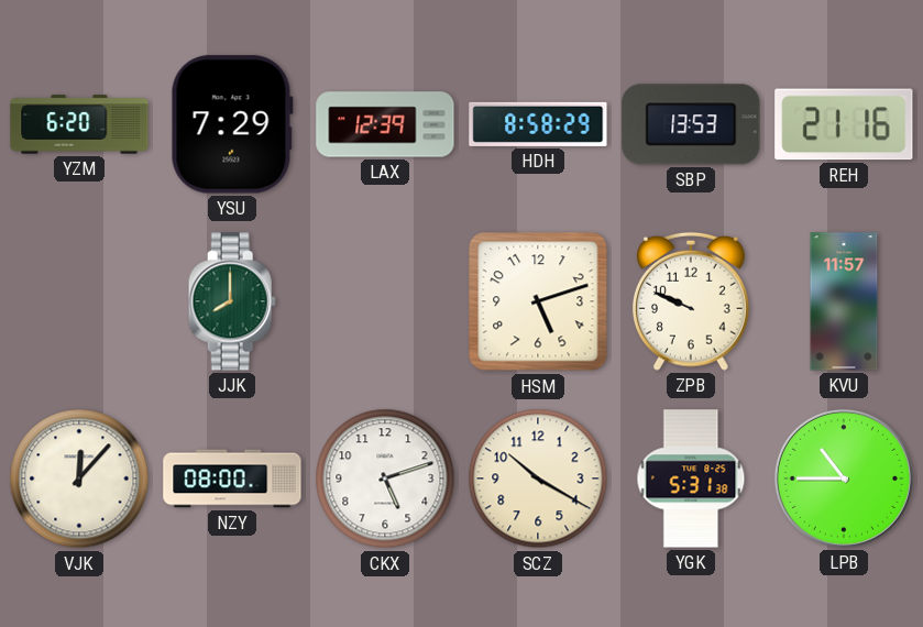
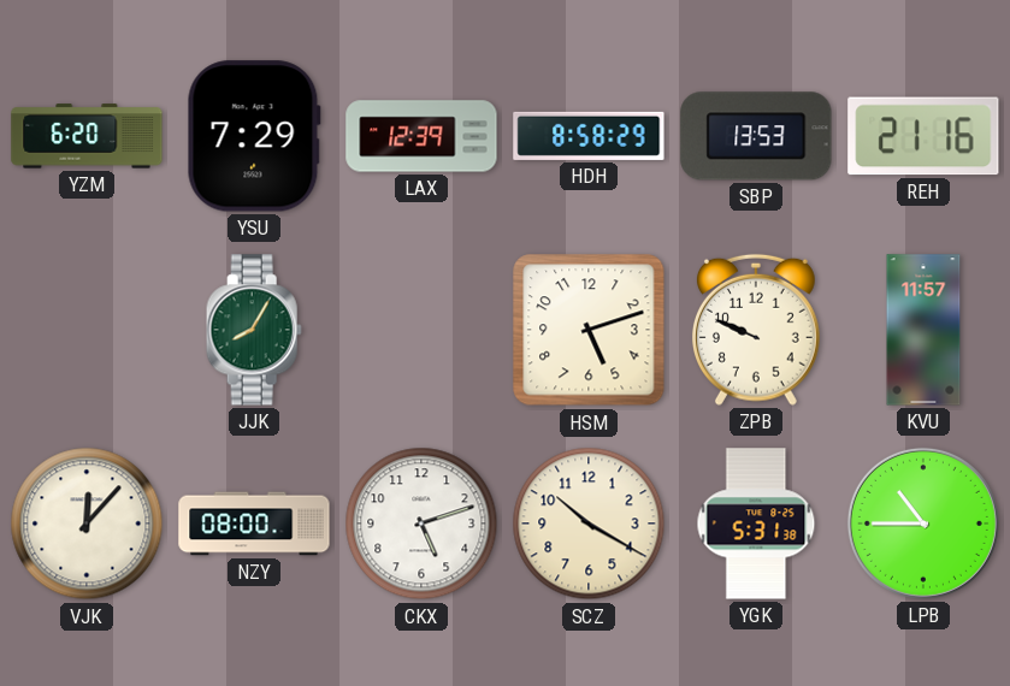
JJK: 8:00 -> 8:05 (254, 330)
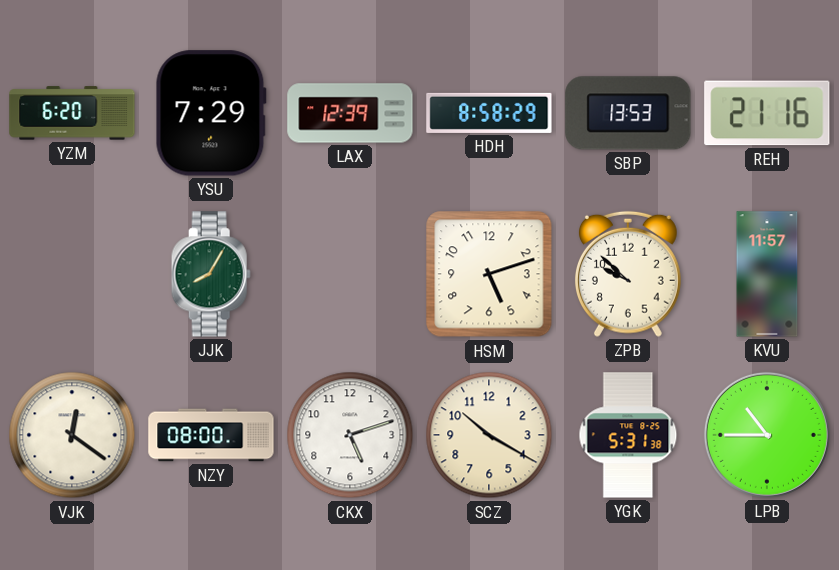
ZPB: 9:49 -> 9:52 (628, 274)
VJK: 12:07 -> 12:21 (72, 435)
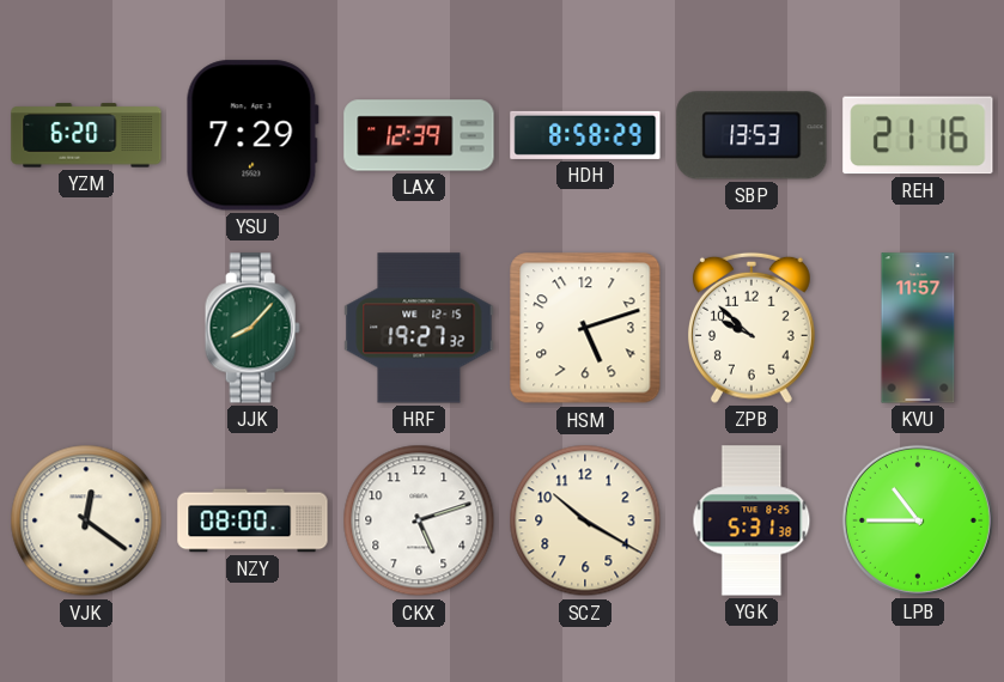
JJK: 8:05 -> 8:07 (252, 328)
HRF: none -> 19:27 (419, 328)
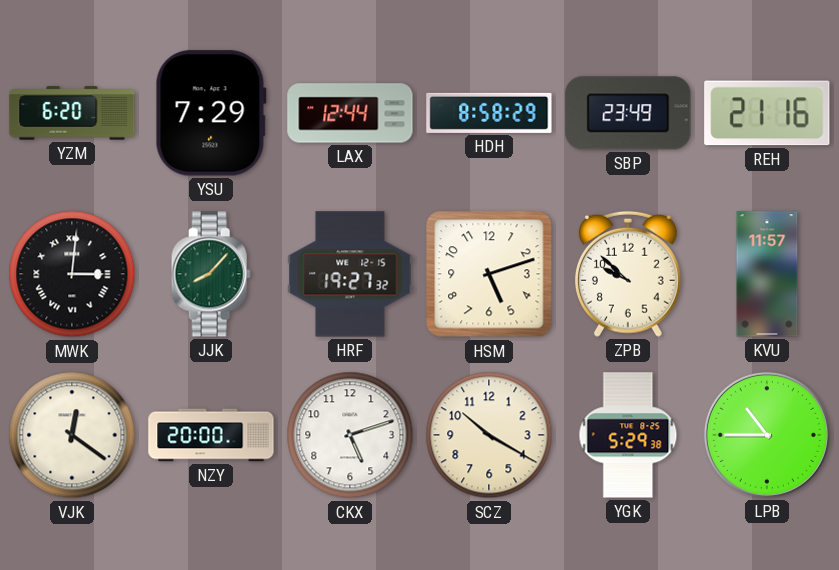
LAX: 12:39 -> 12:44 (350, 113)
SBP: 13:53 -> 23:49 (628, 113)
MWK: none -> 3:01 (72, 274)
NZY: 08:00 -> 20:00 (211, 435)
YGK: 5:31 -> 5:29 (628, 435)
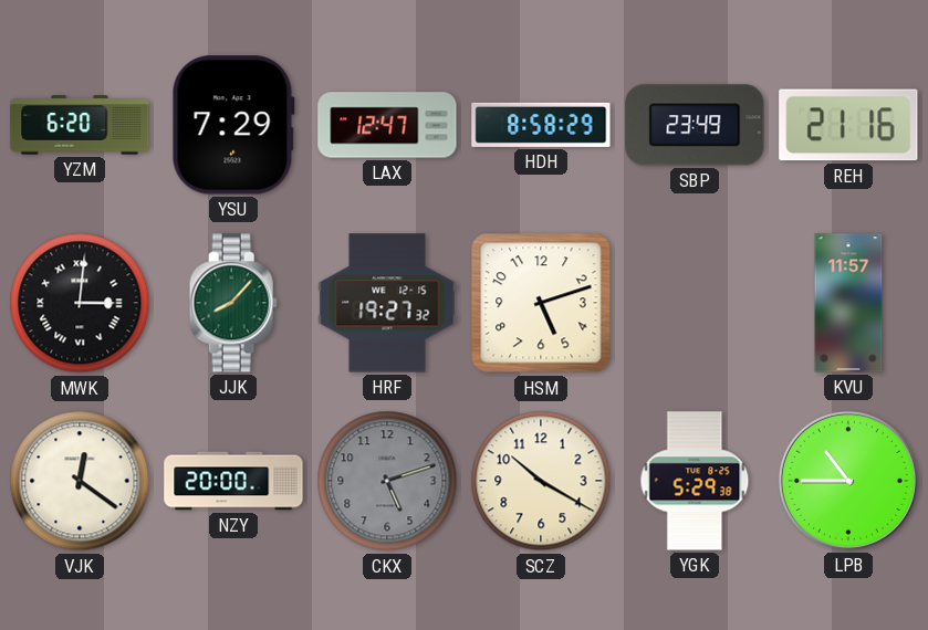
LAX: 12:44 -> 12:47 (387, 125)
ZPB: 9:52 -> none (628, 274)
CKX dial: white -> grey (387, 481)
